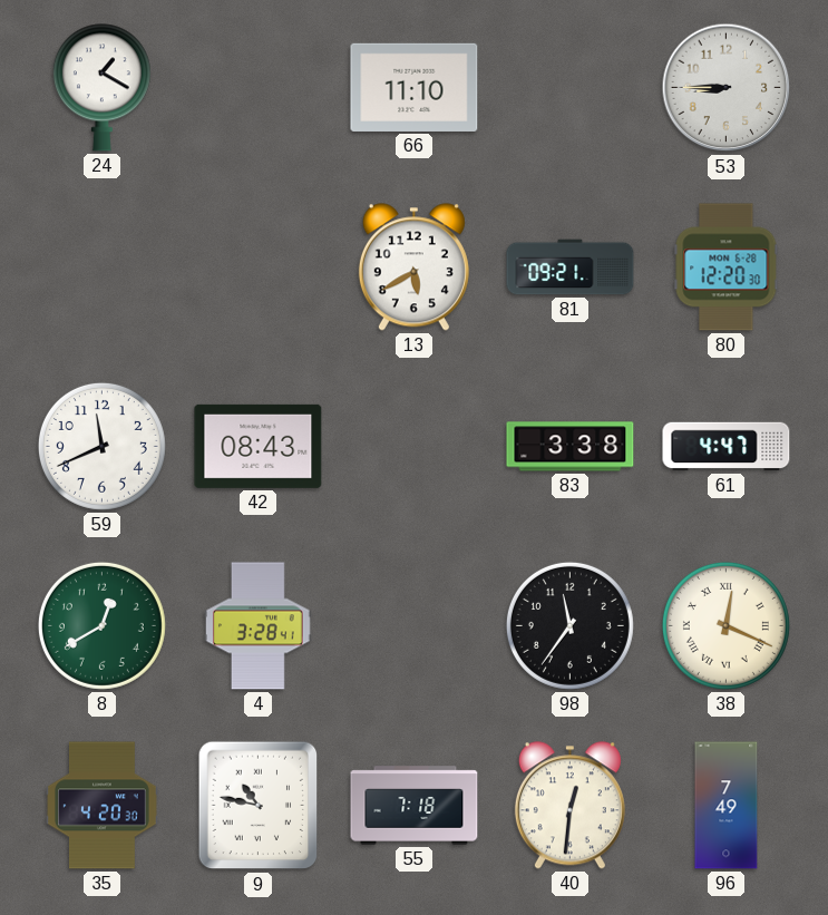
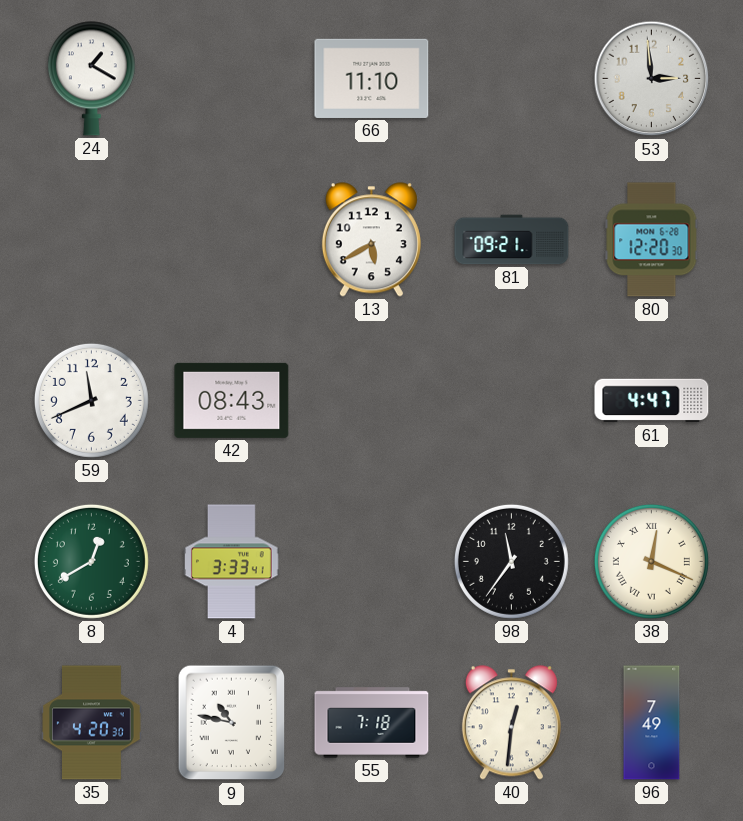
53: 8:45 -> 2:59 (652, 79)
83: 3:38 -> none (571, 447)
4: 3:28 -> 3:33 (232, 562)
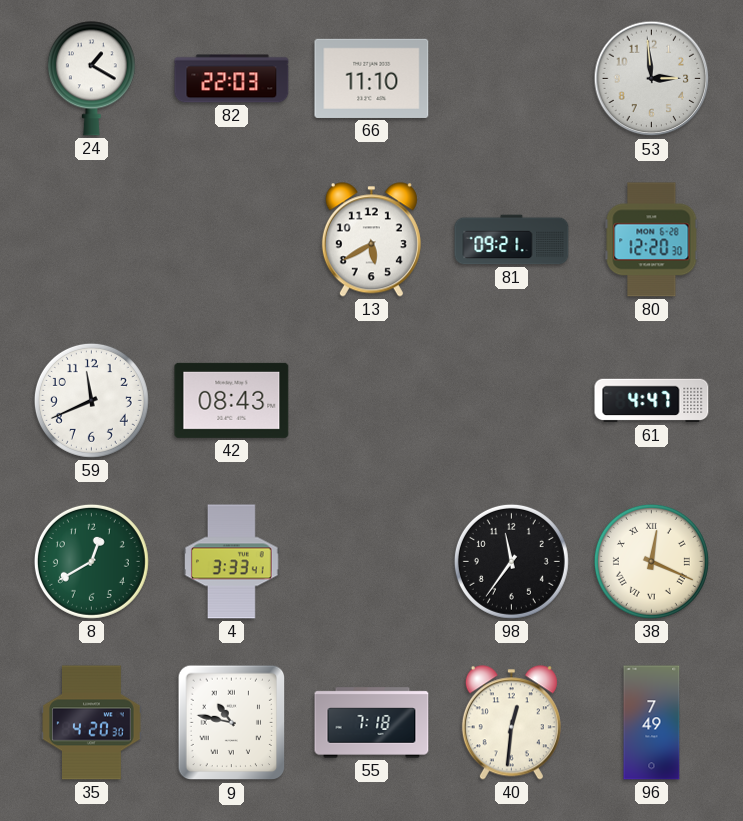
82: none -> 22:03 (232, 79)
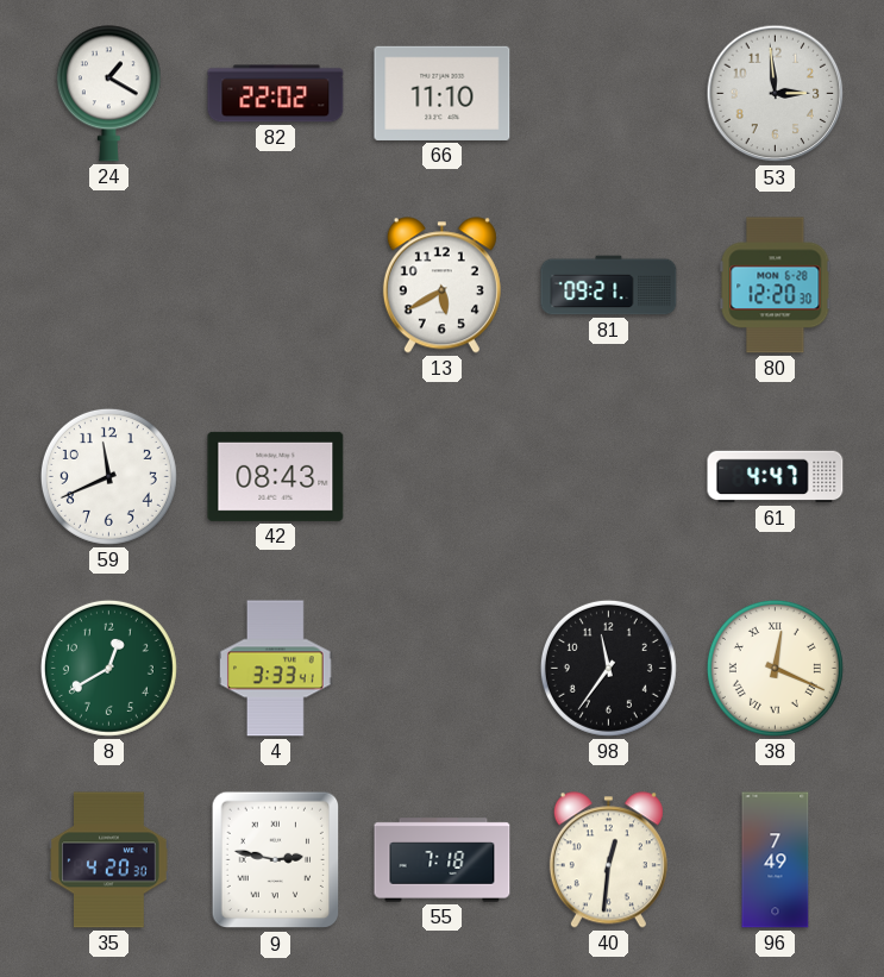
82: 22:03 -> 22:02 (276, 94)
9: 10:47 -> 2:47 (276, 860)
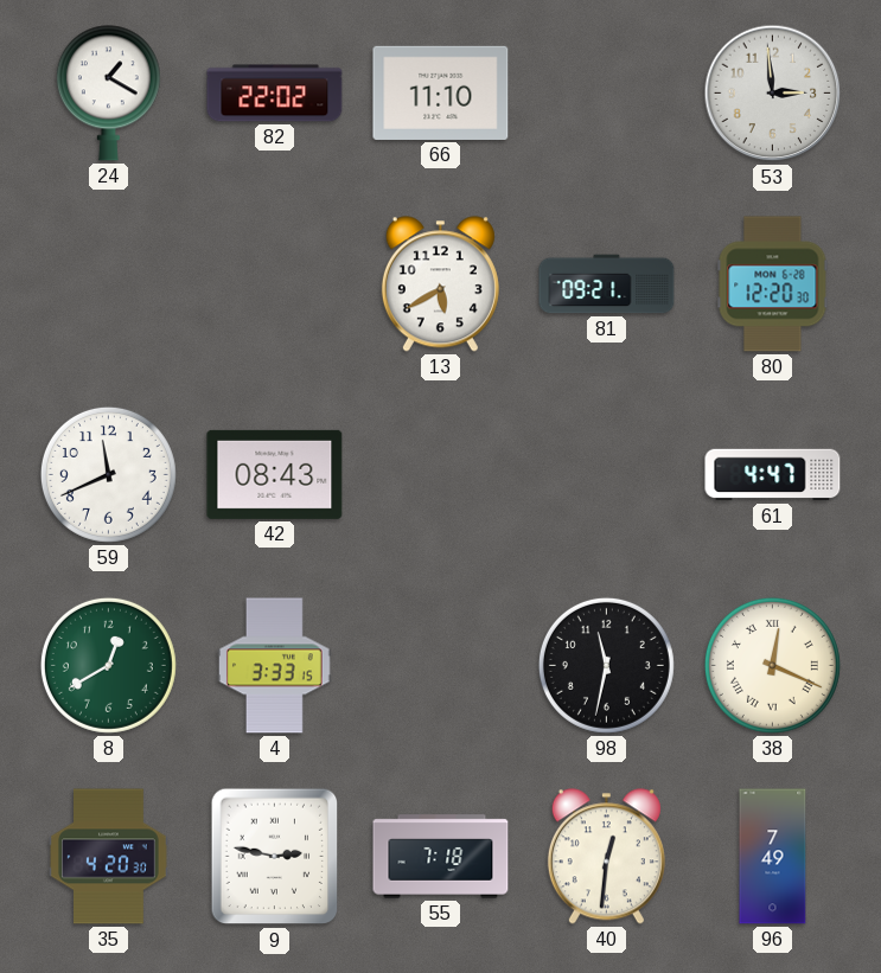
4: 3:33:41 -> 3:33:15 (275, 666)
98: 11:36 -> 11:32 (606, 665)
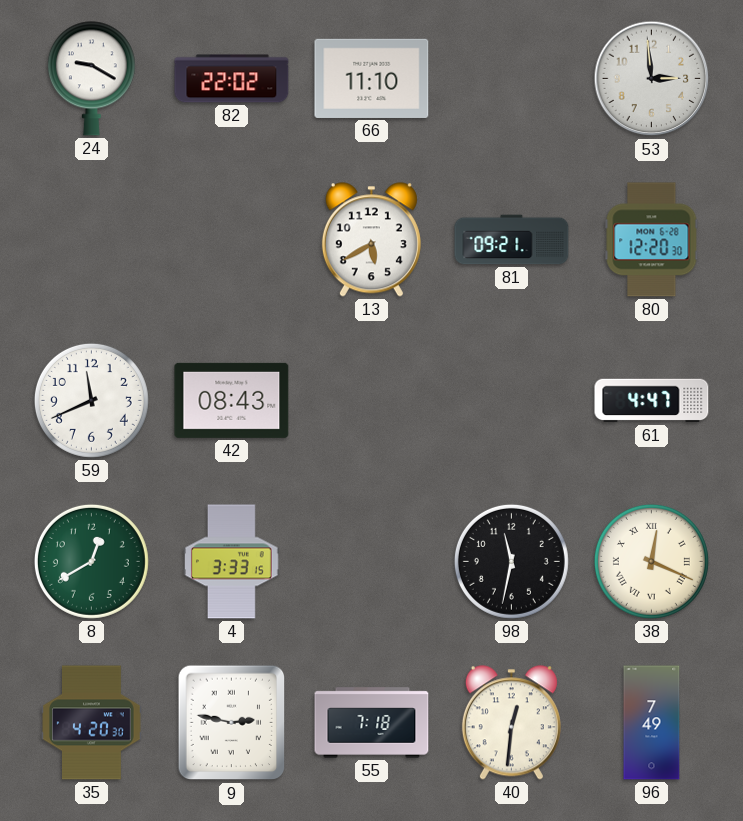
24: 1:20 -> 9:20 (91, 79)
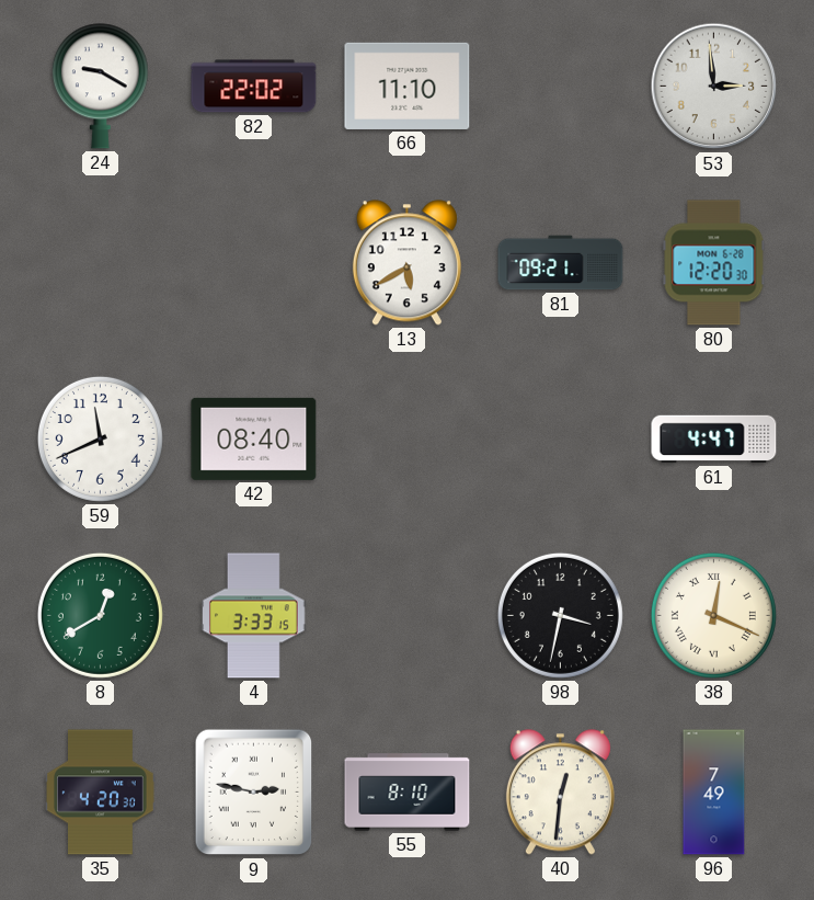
42: 08:43 -> 08:40 (254, 438)
98: 11:32 -> 3:32 (560, 615)
55: 7:18 -> 8:10 (408, 793)
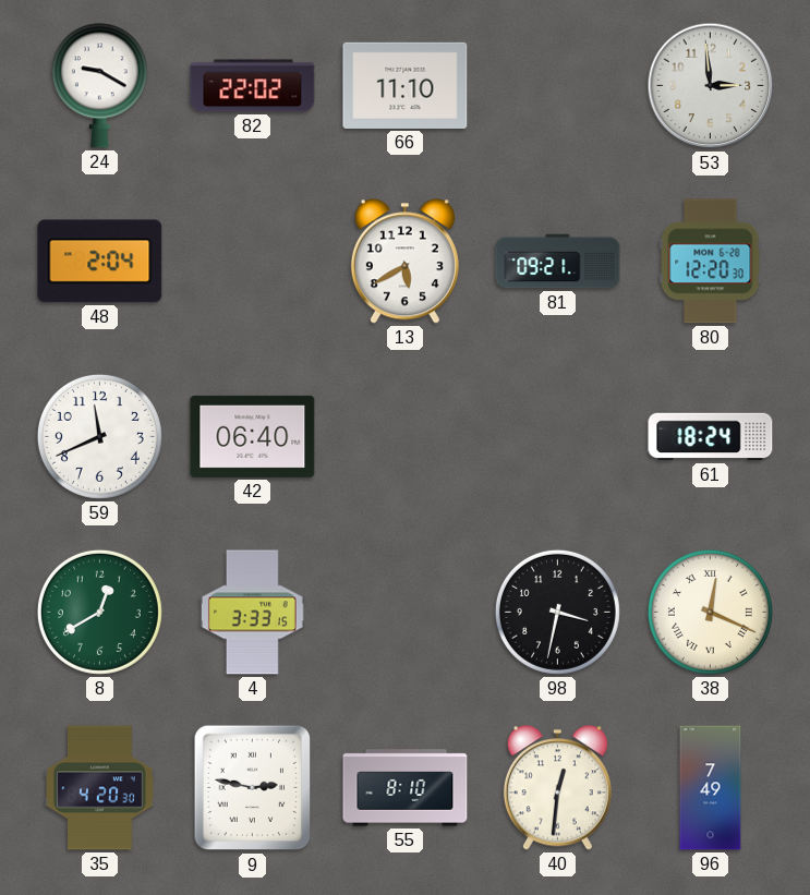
48: none -> 2:04 (100, 262)
42: 08:40 -> 06:40 (253, 436)
61: 4:47 -> 18:24 (711, 437)
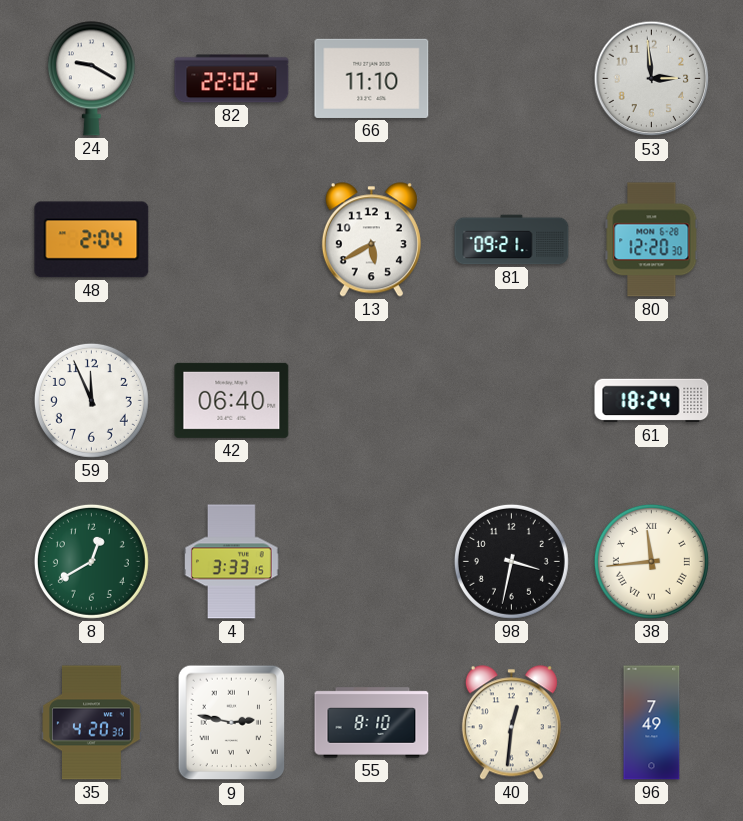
59: 11:41 -> 11:56 (91, 400)
38: 12:19 -> 11:44 (651, 561)
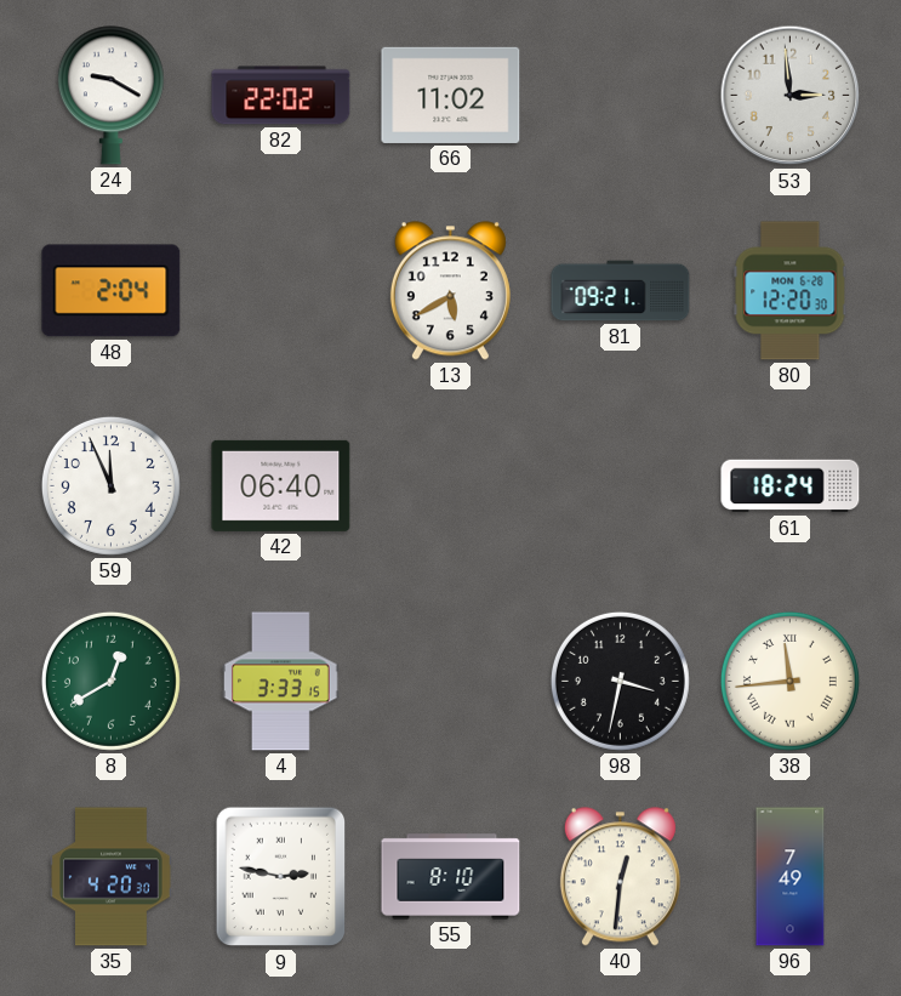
66: 11:10 -> 11:02 (451, 95)
